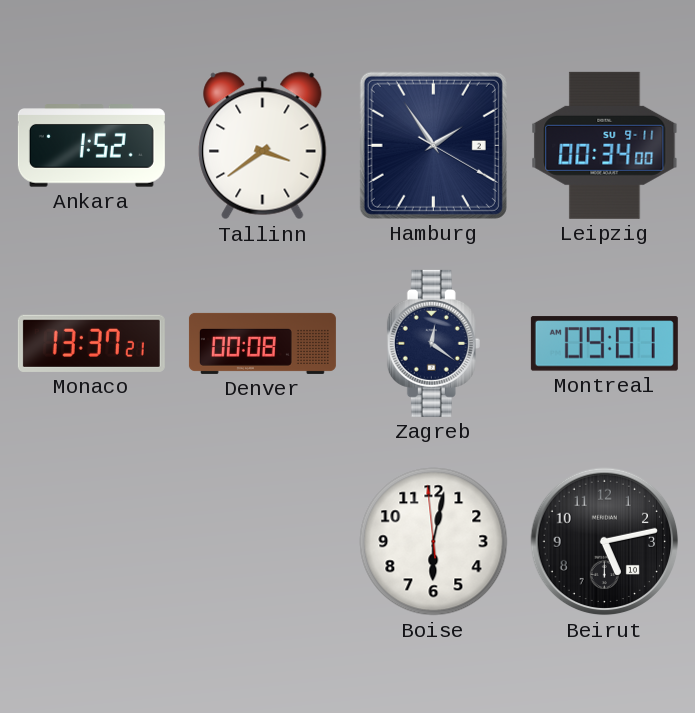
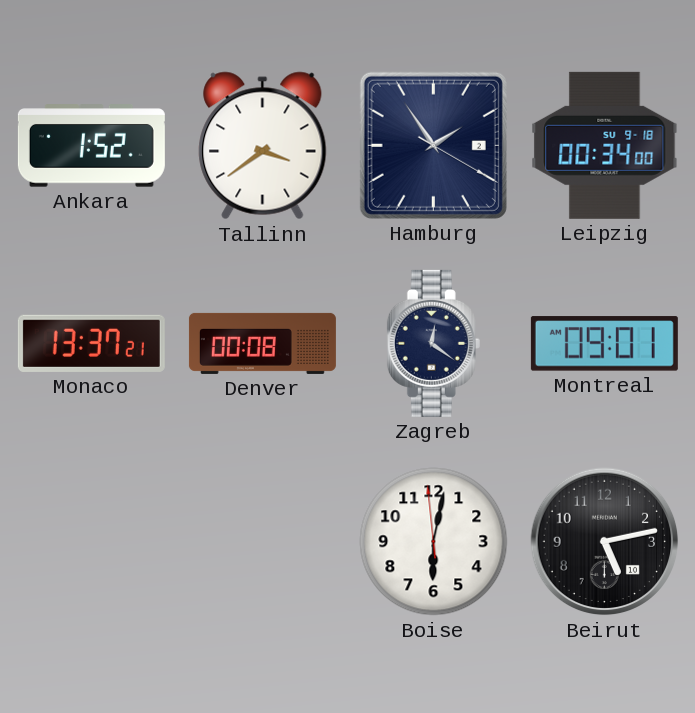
Leipzig date: SU 9-11 -> SU 9-18 (605, 145)
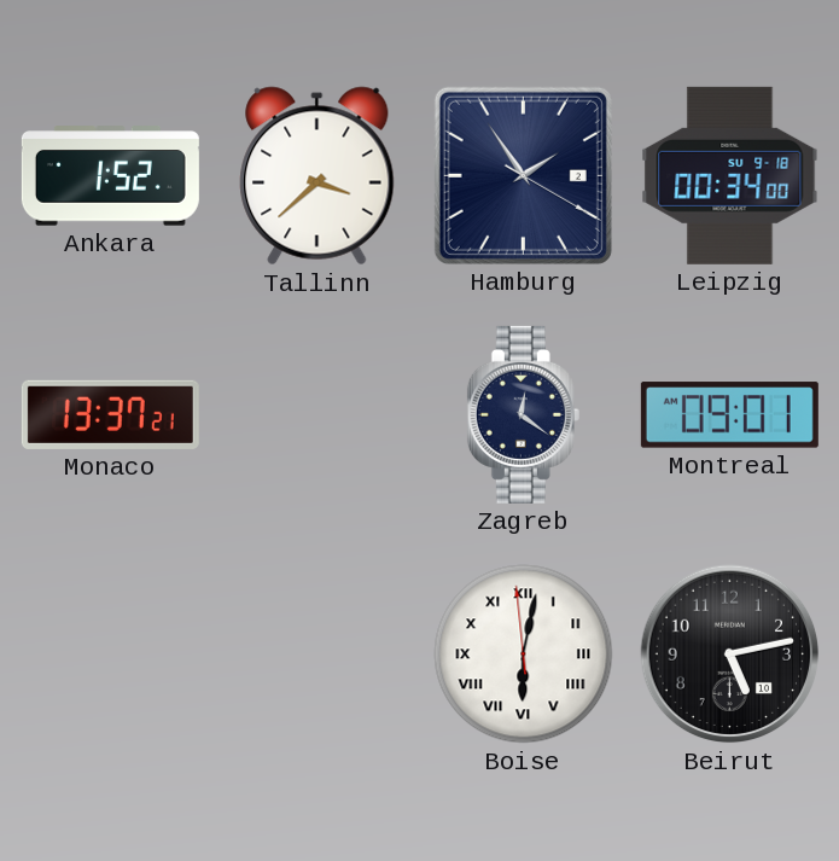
Tallinn: 3:39 -> 3:38 (317, 176)
Denver: 00:08 -> none (262, 343)
Boise numerals: Arabic -> Roman (524, 655)
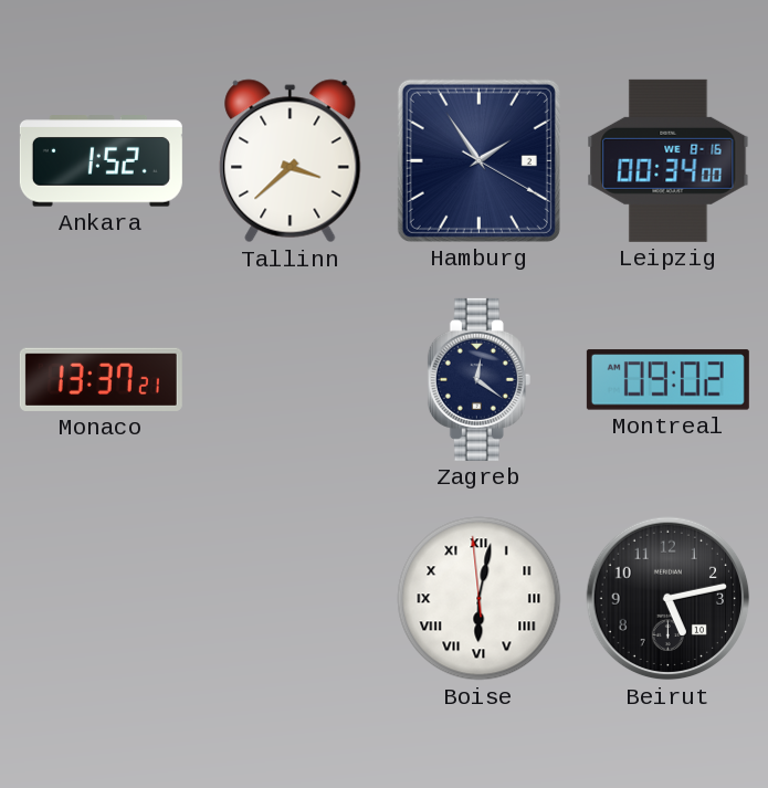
Leipzig date: SU 9-18 -> WE 8-16 (669, 160)
Montreal: 09:01 -> 09:02 (667, 380)
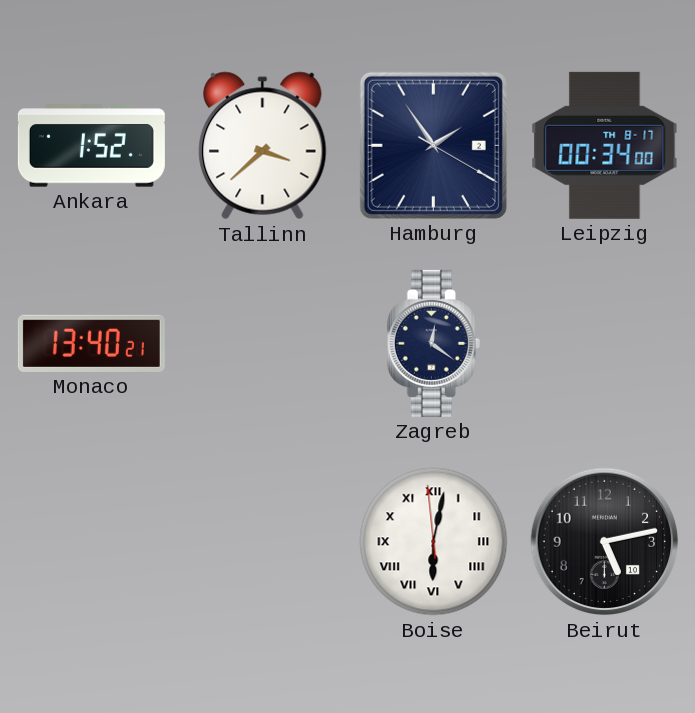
Leipzig date: WE 8-16 -> TH 8-17 (605, 145)
Monaco: 13:37 -> 13:40 (91, 343)
Montreal: 09:02 -> none (667, 380)
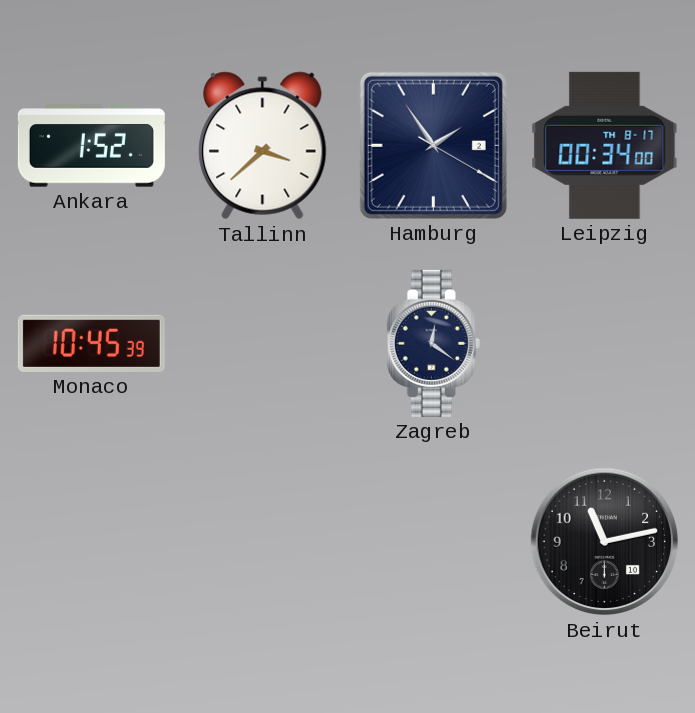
Monaco: 13:40 -> 10:45 (91, 343)
Boise: 6:01 -> none (434, 542)
Beirut: 5:13 -> 11:13 (605, 542)
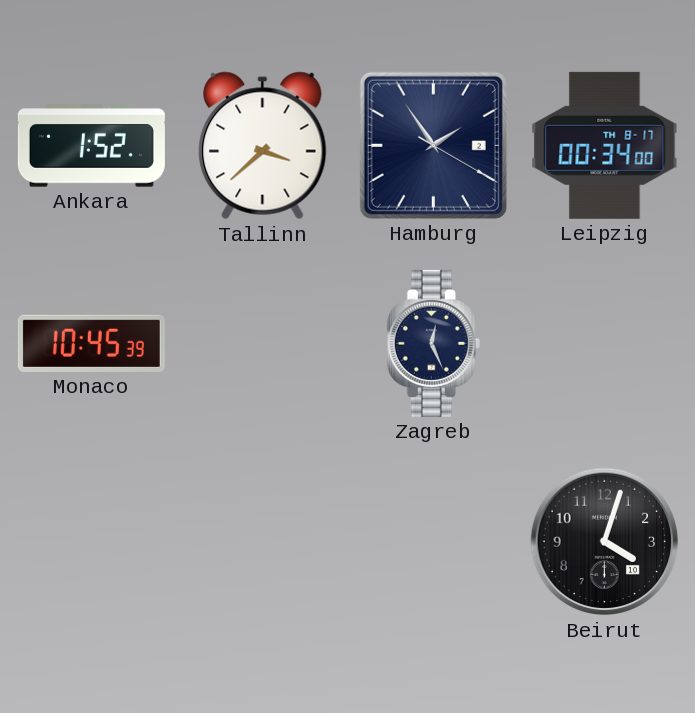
Zagreb: 12:21 -> 12:26 (433, 343)
Beirut: 11:13 -> 4:03 (605, 542)
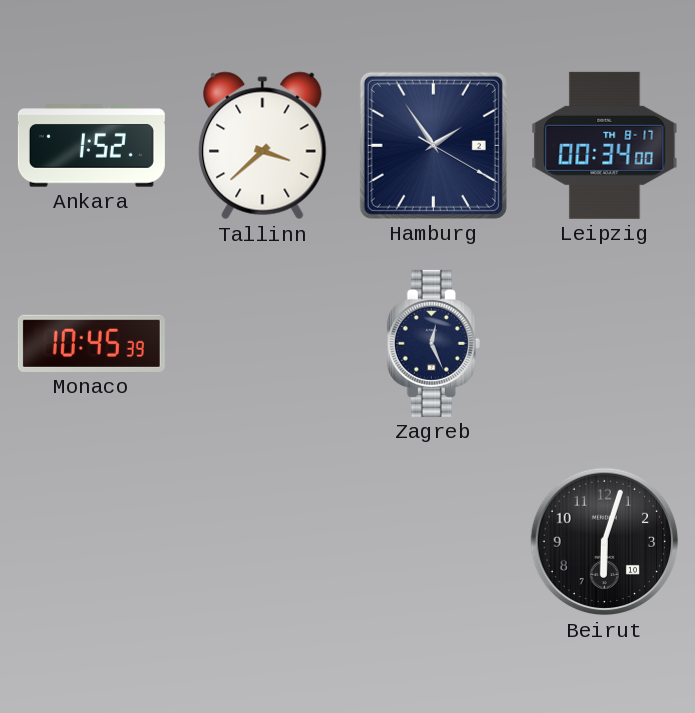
Beirut: 4:03 -> 6:03 (605, 542)
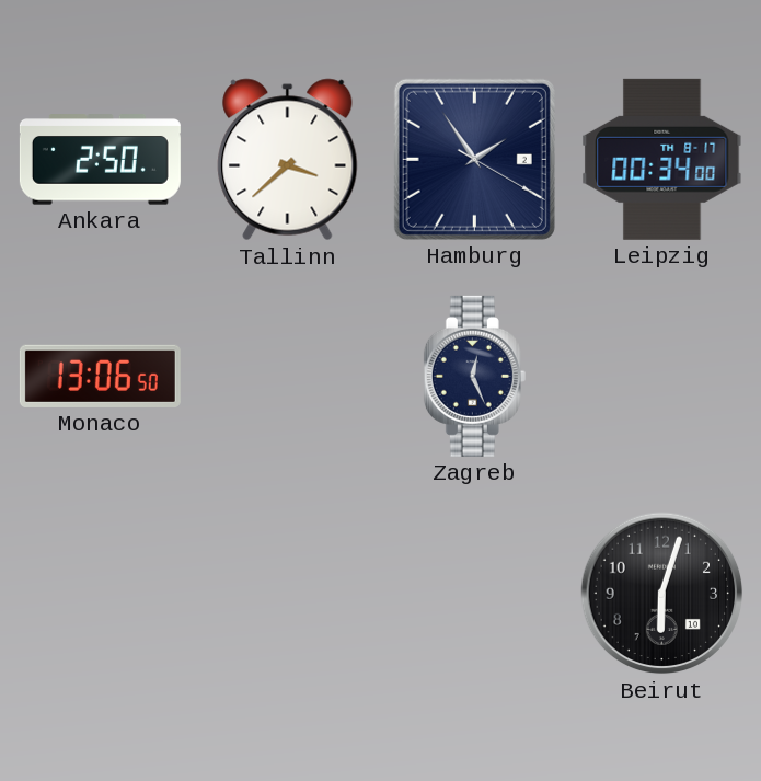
Ankara: 1:52 -> 2:50 (100, 160)
Monaco: 10:45 -> 13:06 (100, 376)
